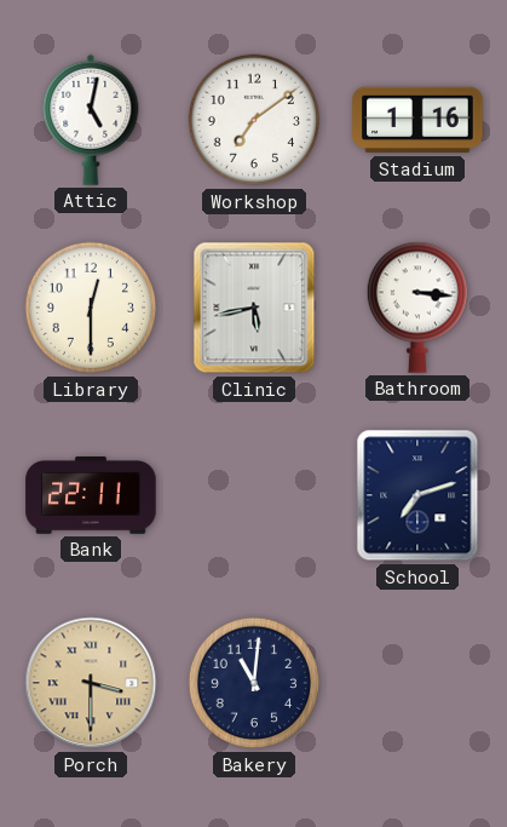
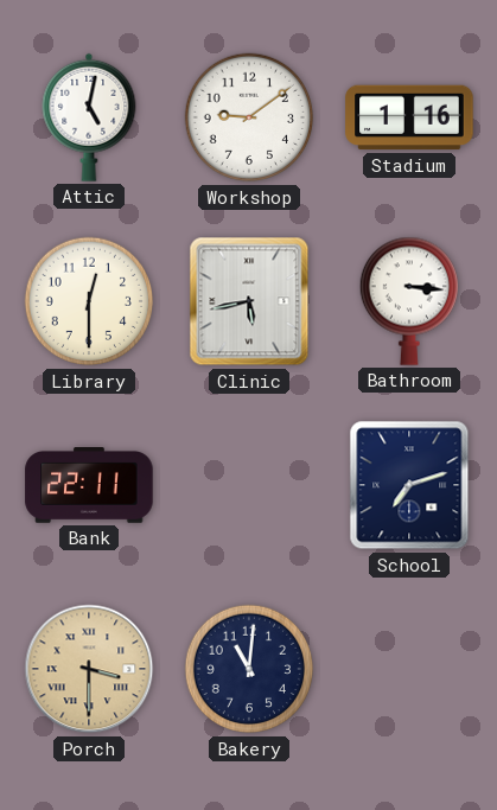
Workshop: 7:09 -> 9:09 (249, 117)
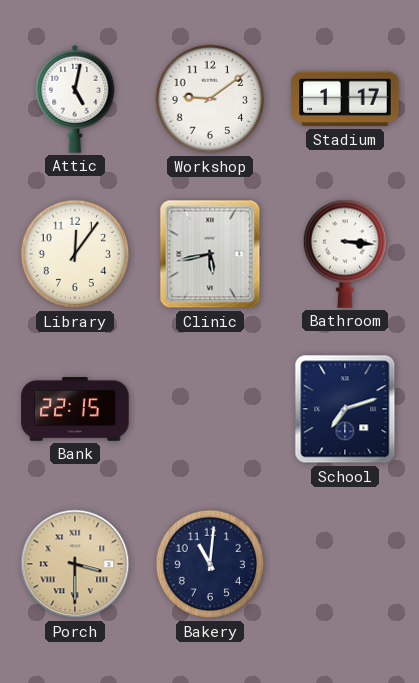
Stadium: 1:16 -> 1:17 (345, 99)
Library: 12:30 -> 12:06 (75, 254)
Bank: 22:11 -> 22:15 (75, 410)
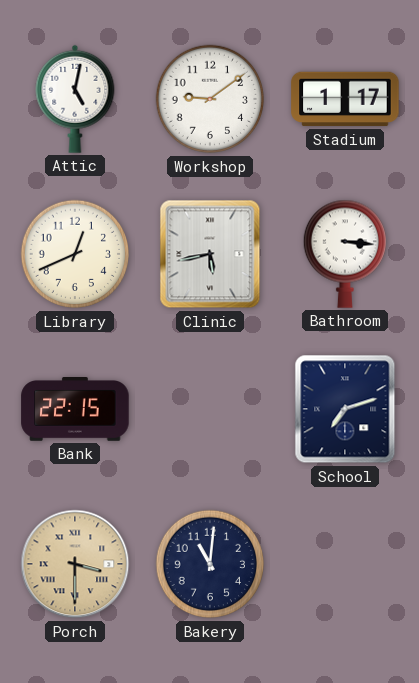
Library: 12:06 -> 12:41 (75, 254)
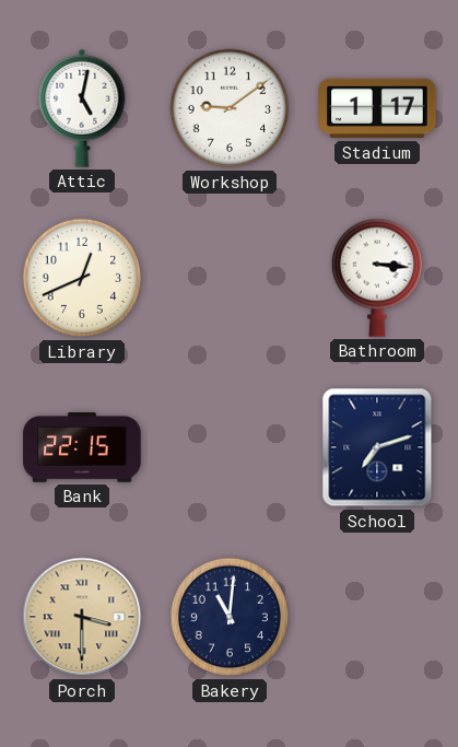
Clinic: 5:43 -> none (210, 254)
